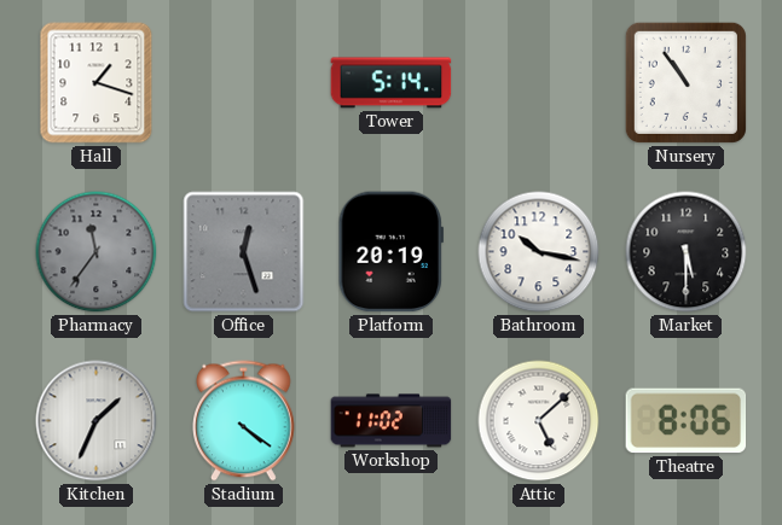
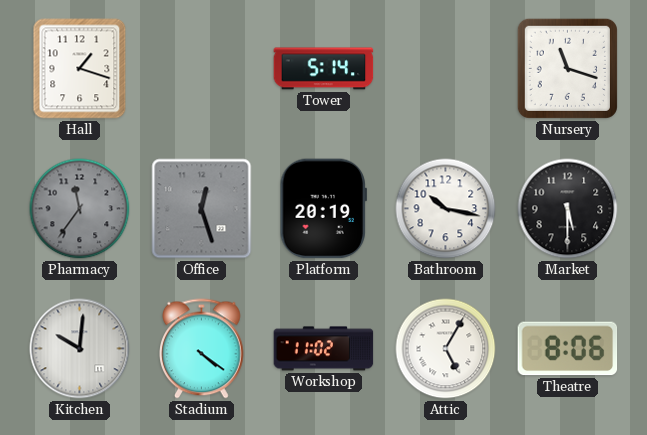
Nursery: 10:54 -> 11:18 (567, 68)
Kitchen: 1:34 -> 10:01 (80, 349)
Attic: 5:08 -> 5:05 (446, 349)
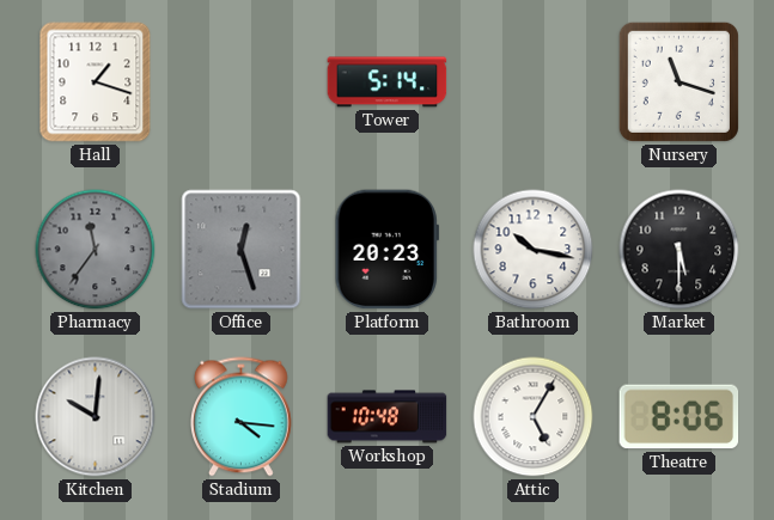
Platform: 20:19 -> 20:23 (386, 250)
Stadium: 4:21 -> 4:16 (242, 417)
Workshop: 11:02 -> 10:48 (388, 417)
